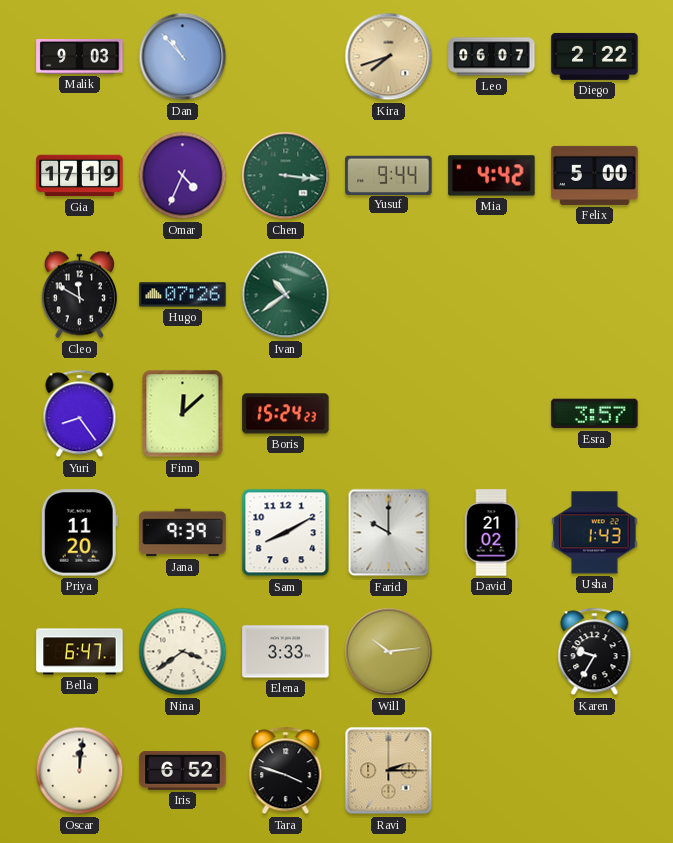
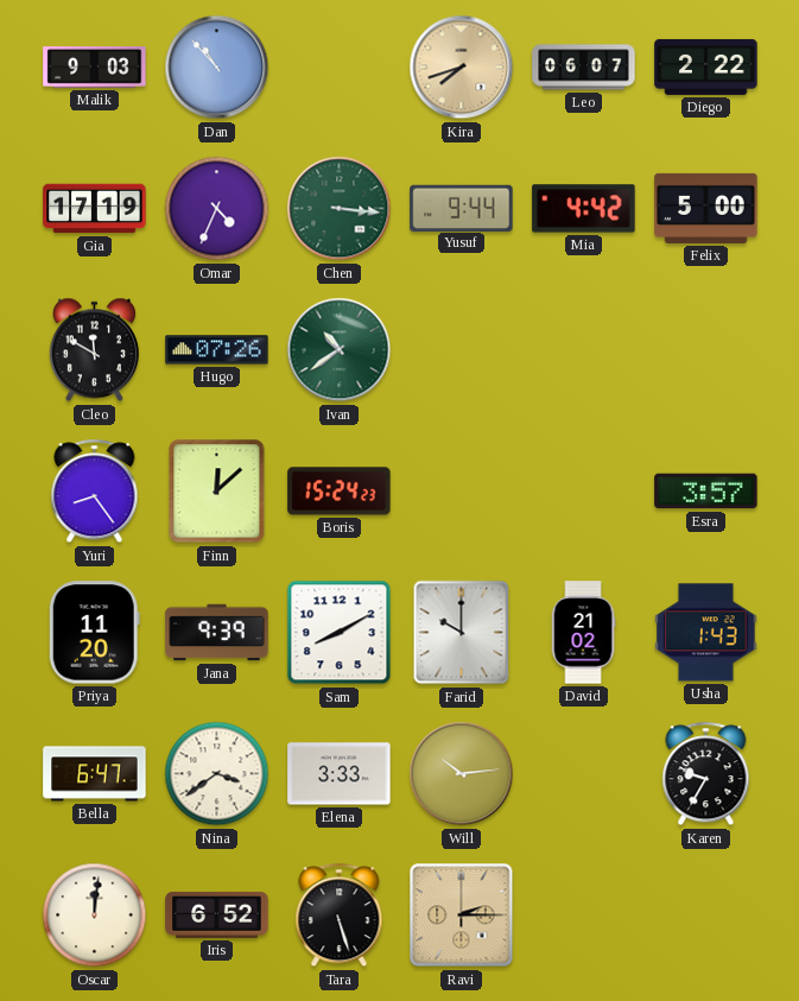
Tara: 3:48 -> 5:27 (340, 916)
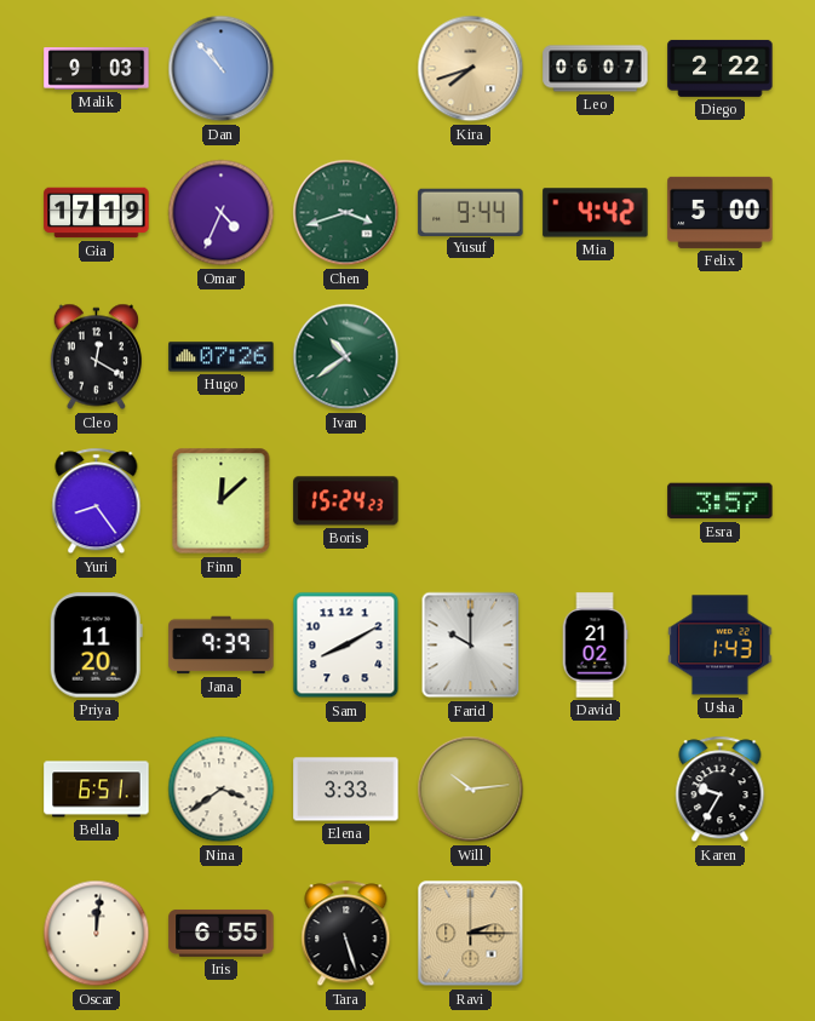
Chen: 3:16 -> 3:42 (346, 213)
Cleo: 11:50 -> 12:20 (96, 357)
Bella: 6:47 -> 6:51 (97, 790)
Iris: 6:52 -> 6:55 (222, 933)
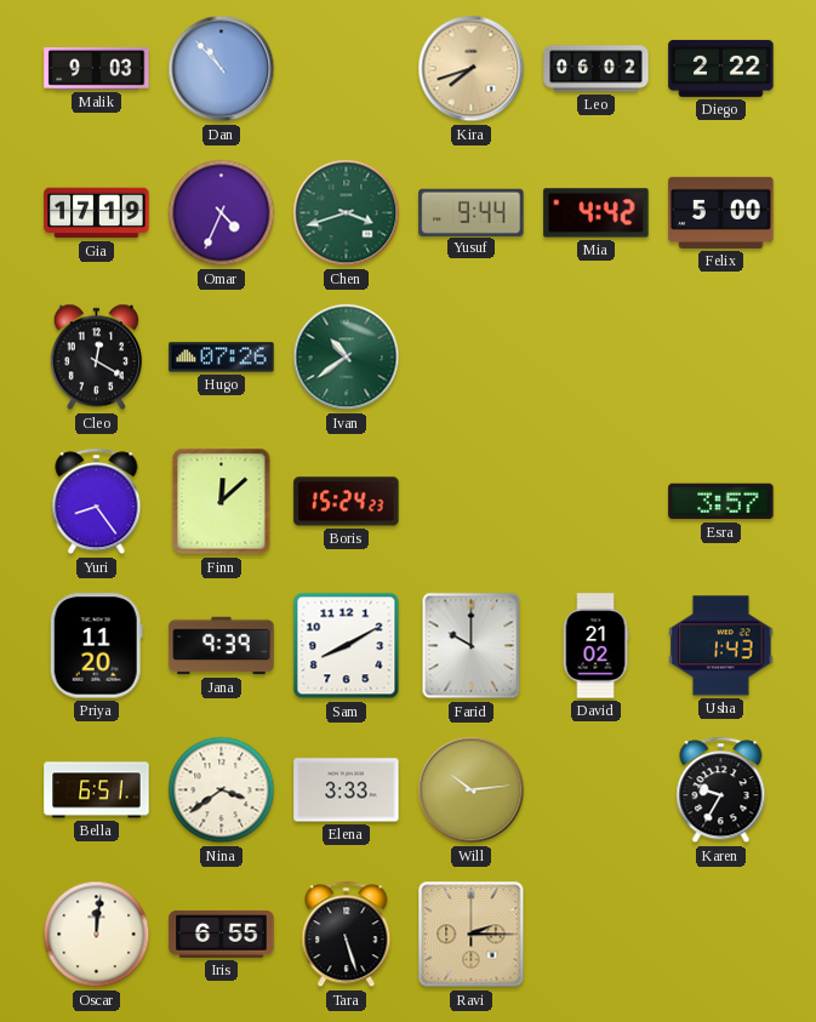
Leo: 06:07 -> 06:02 (597, 69)
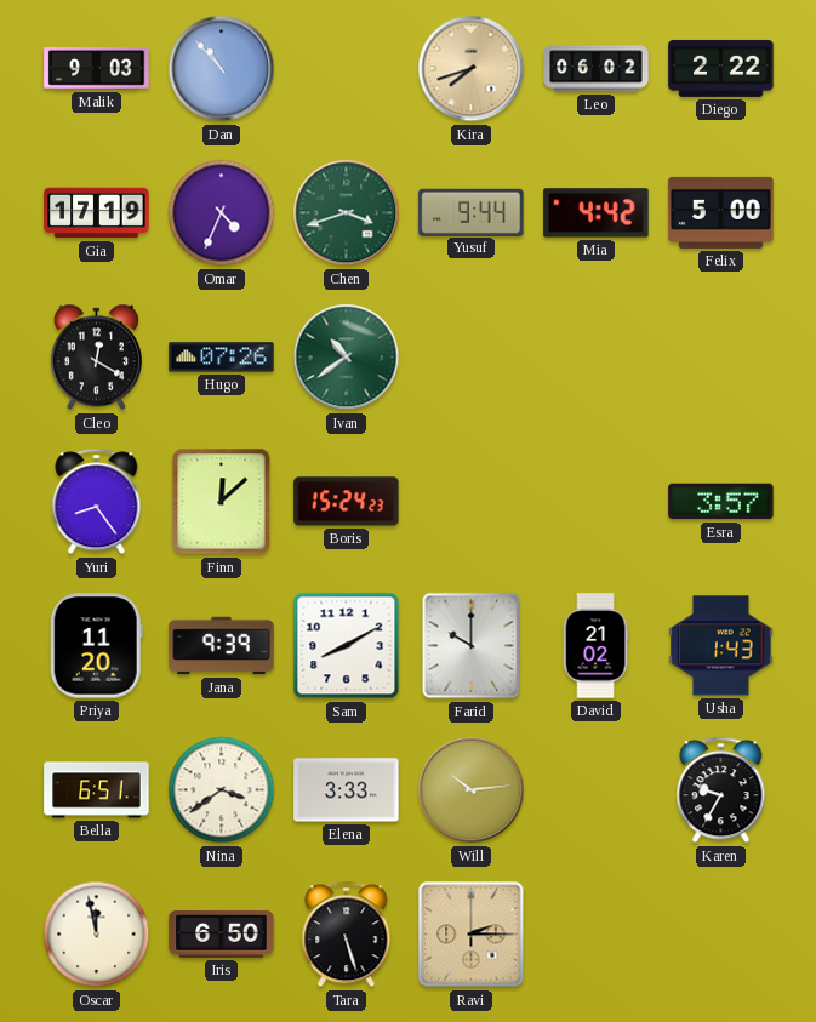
Oscar: 12:01 -> 11:58 (97, 935)
Iris: 6:55 -> 6:50 (222, 933)
